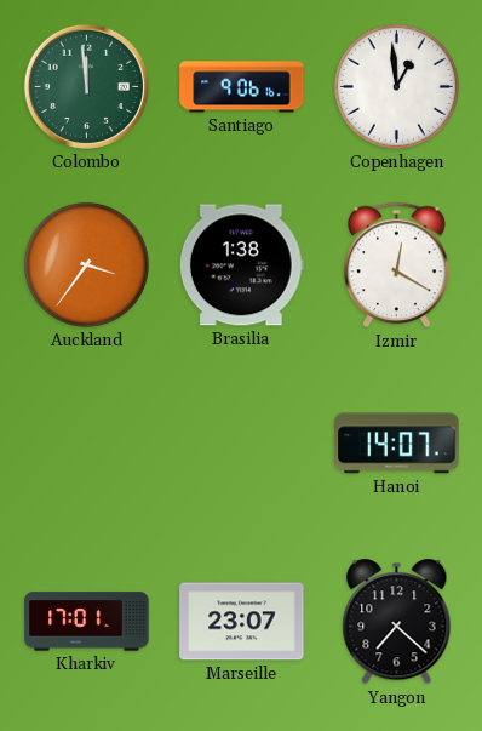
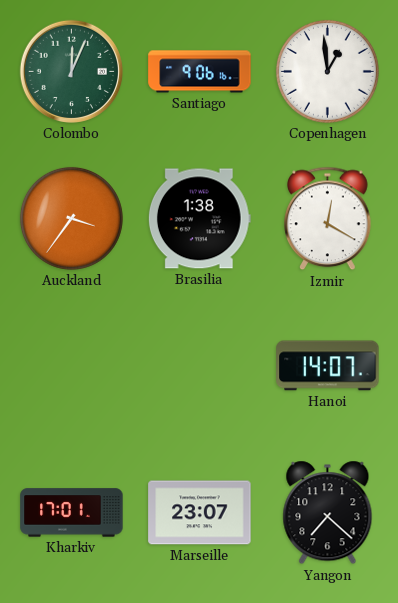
Colombo: 11:59 -> 12:04 (71, 71)
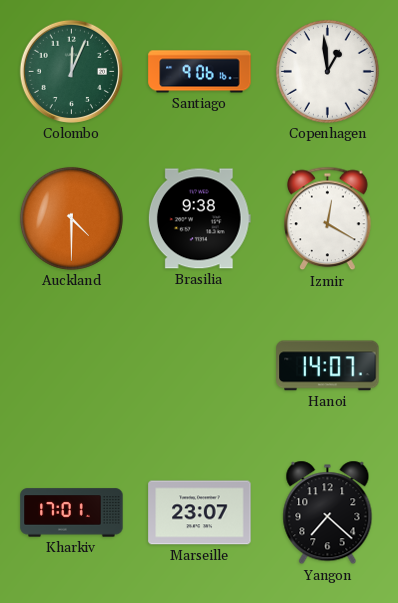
Auckland: 3:36 -> 4:30 (71, 218)
Brasilia: 1:38 -> 9:38 (199, 219)
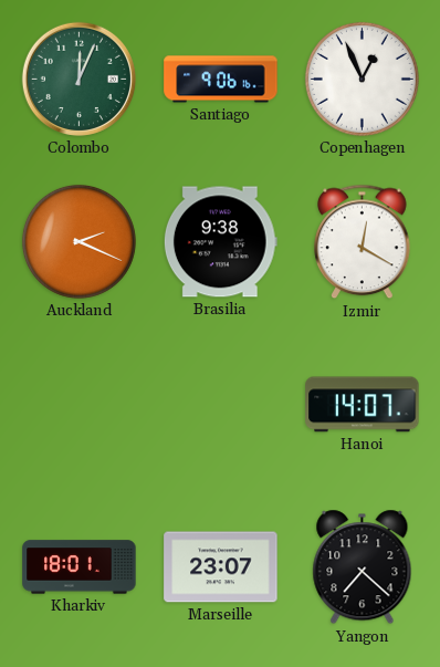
Copenhagen: 12:59 -> 12:56 (362, 79)
Auckland: 4:30 -> 2:19 (78, 241)
Kharkiv: 17:01 -> 18:01 (80, 567)
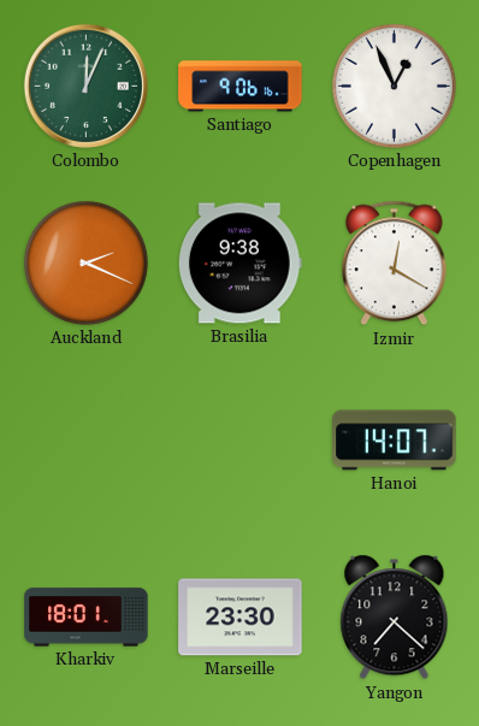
Marseille: 23:07 -> 23:30 (241, 618)
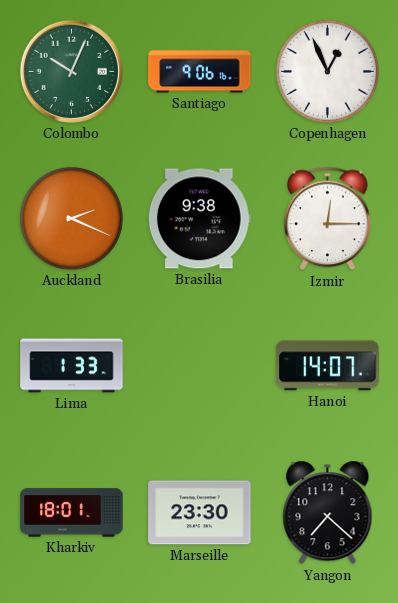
Colombo: 12:04 -> 10:04 (71, 71)
Izmir: 12:20 -> 12:15 (328, 219)
Lima: none -> 1:33 (72, 366)
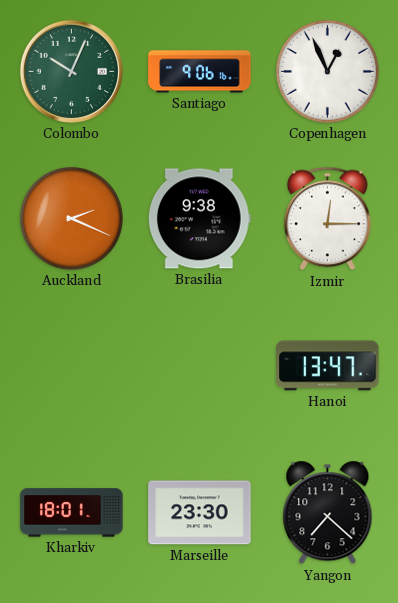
Lima: 1:33 -> none (72, 366)
Hanoi: 14:07 -> 13:47 (328, 366)
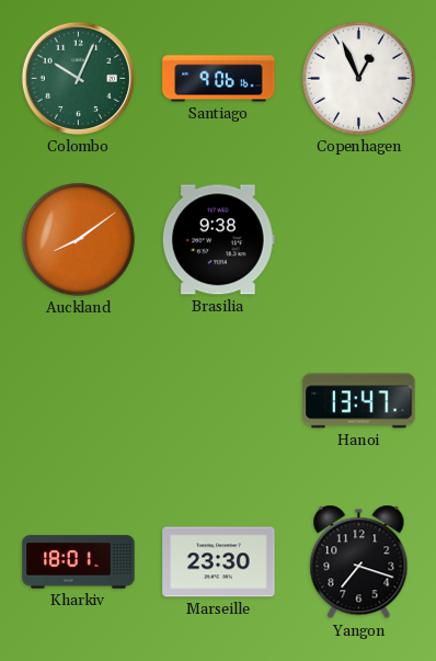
Auckland: 2:19 -> 8:09 (78, 239)
Izmir: 12:15 -> none (328, 219)
Yangon: 7:22 -> 7:18 (359, 562)
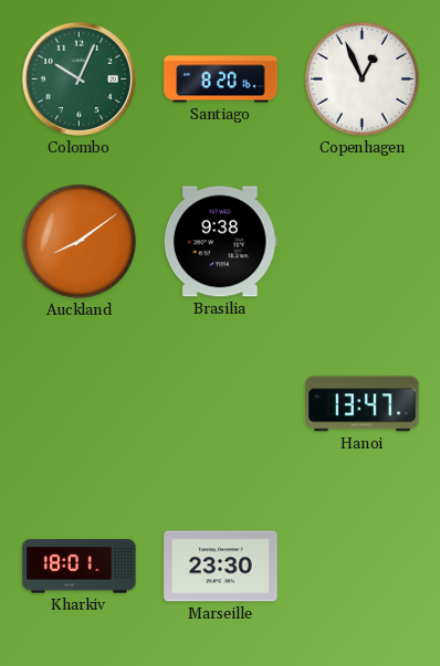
Santiago: 9:06 -> 8:20 (221, 80)
Yangon: 7:18 -> none (359, 562)
